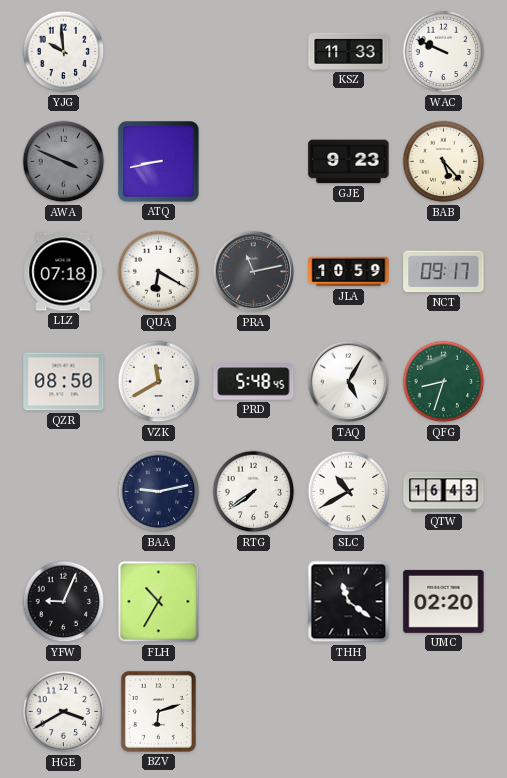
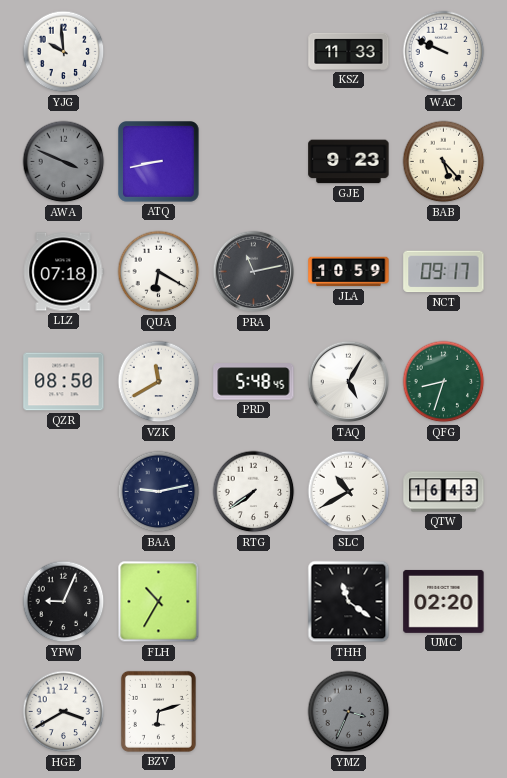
YMZ: none -> 3:34 (349, 712)
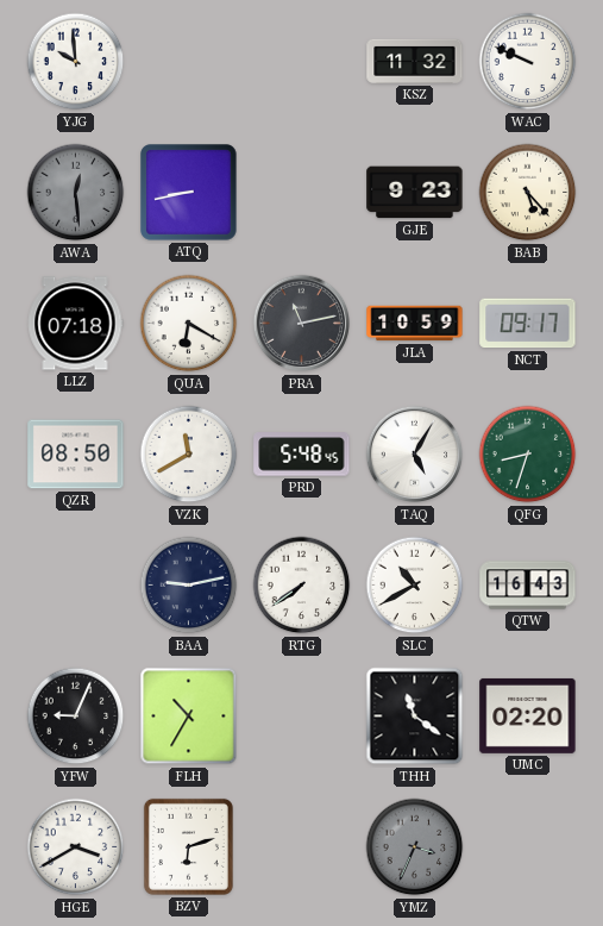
KSZ: 11:33 -> 11:32 (415, 61)
AWA: 3:49 -> 12:29 (76, 193)
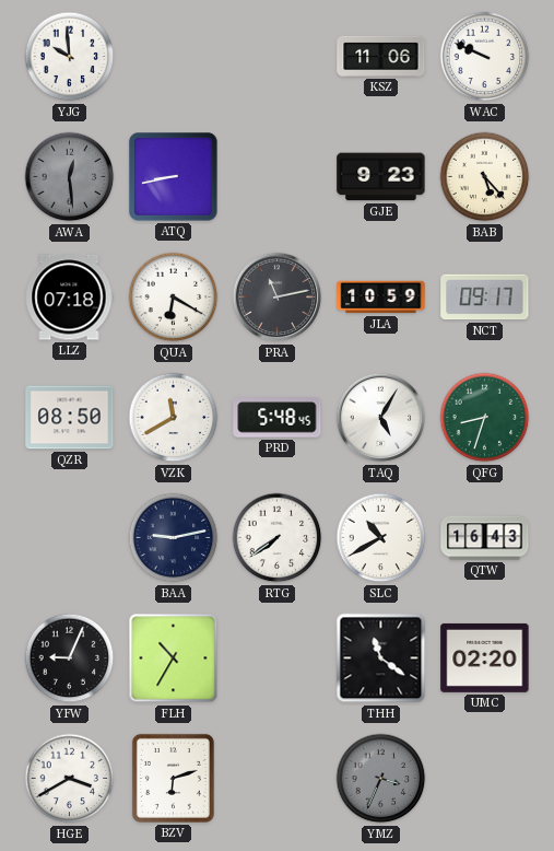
KSZ: 11:32 -> 11:06 (381, 56)
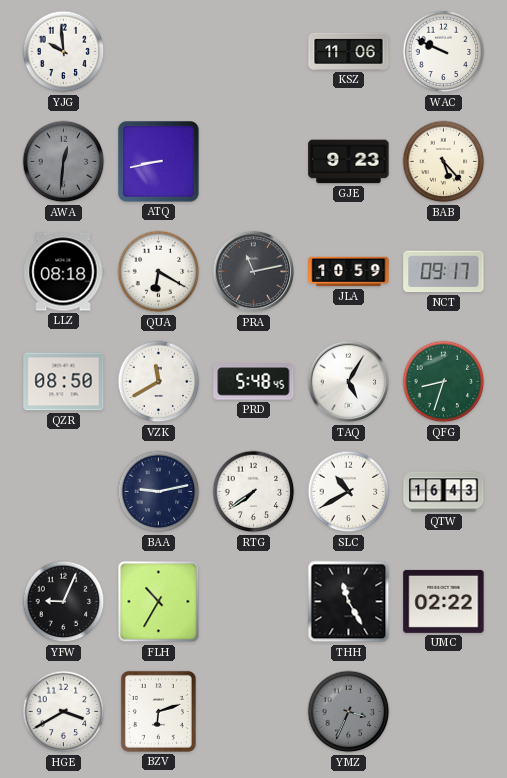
AWA: 12:29 -> 12:31 (64, 162)
LLZ: 07:18 -> 08:18 (63, 272)
THH: 11:21 -> 11:25 (349, 602)
UMC: 02:20 -> 02:22 (444, 601)
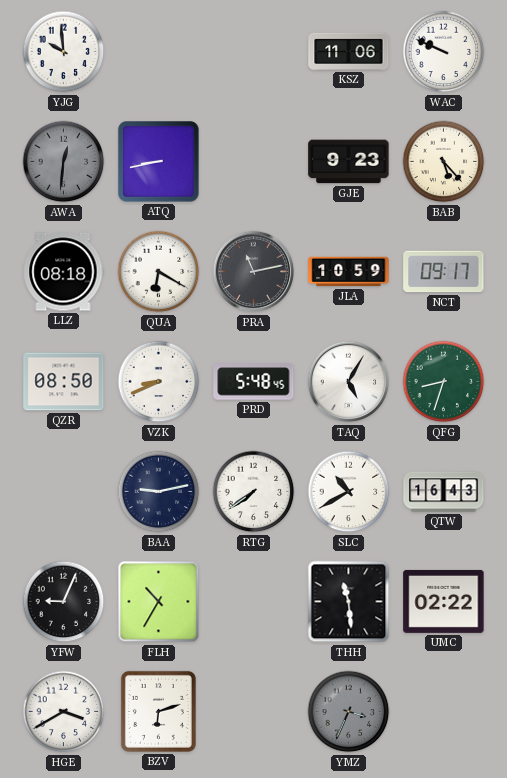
VZK: 11:40 -> 8:41 (159, 382)
THH: 11:25 -> 11:29 (349, 602)
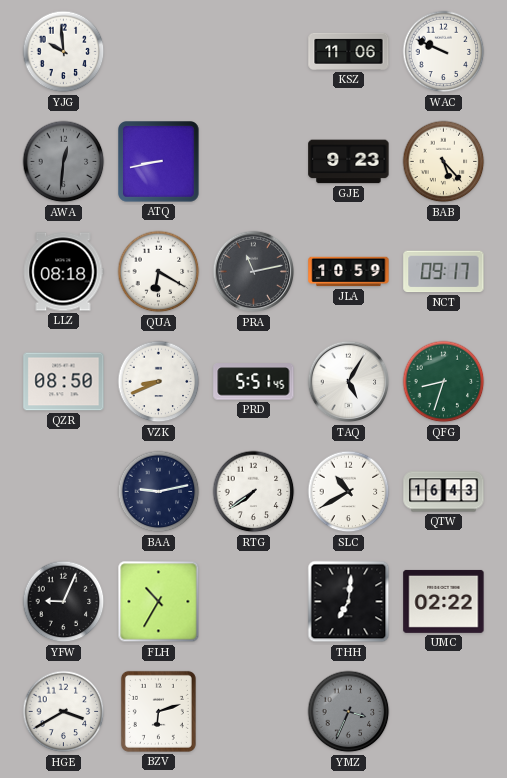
PRD: 5:48 -> 5:51 (254, 382)
THH: 11:29 -> 7:01 (349, 602)
